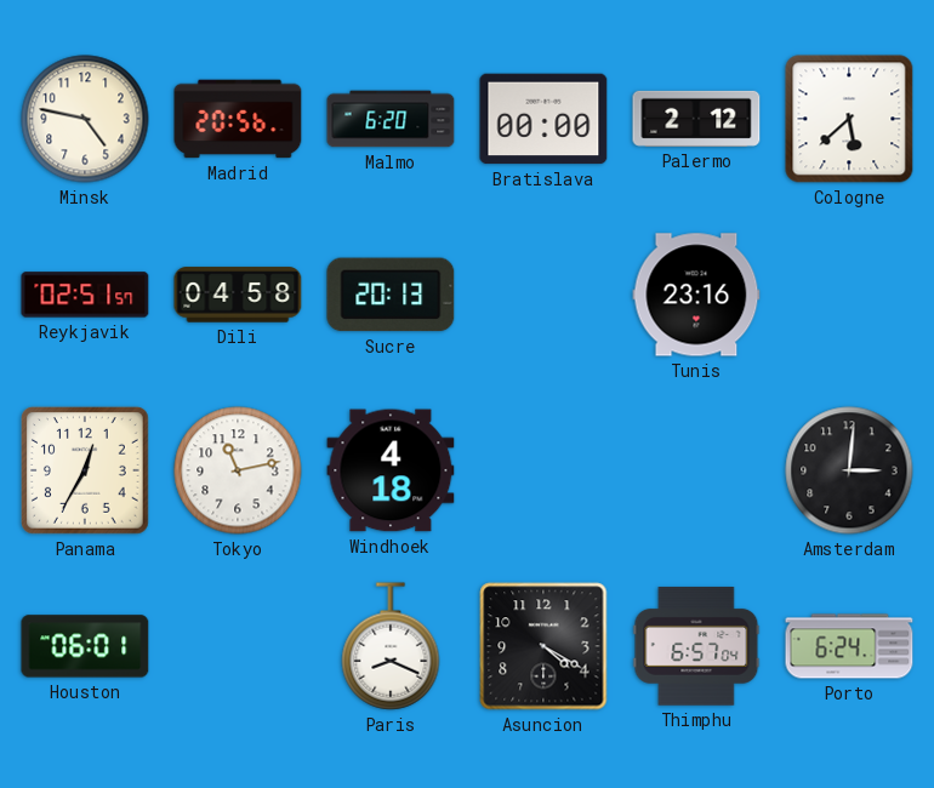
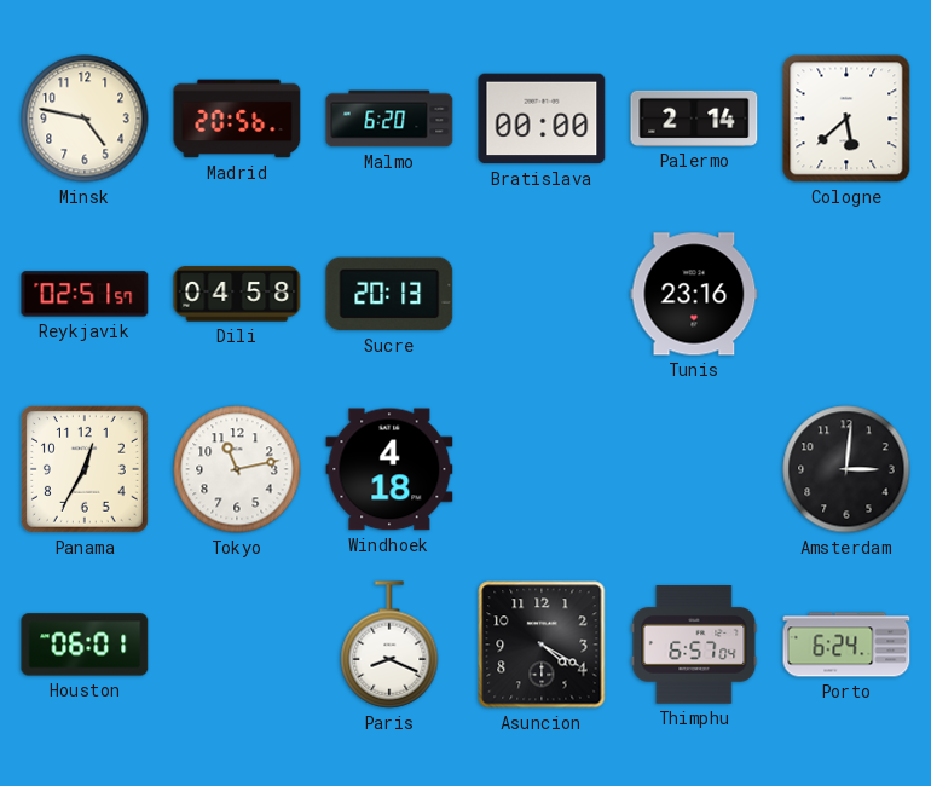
Palermo: 2:12 -> 2:14 (694, 119)
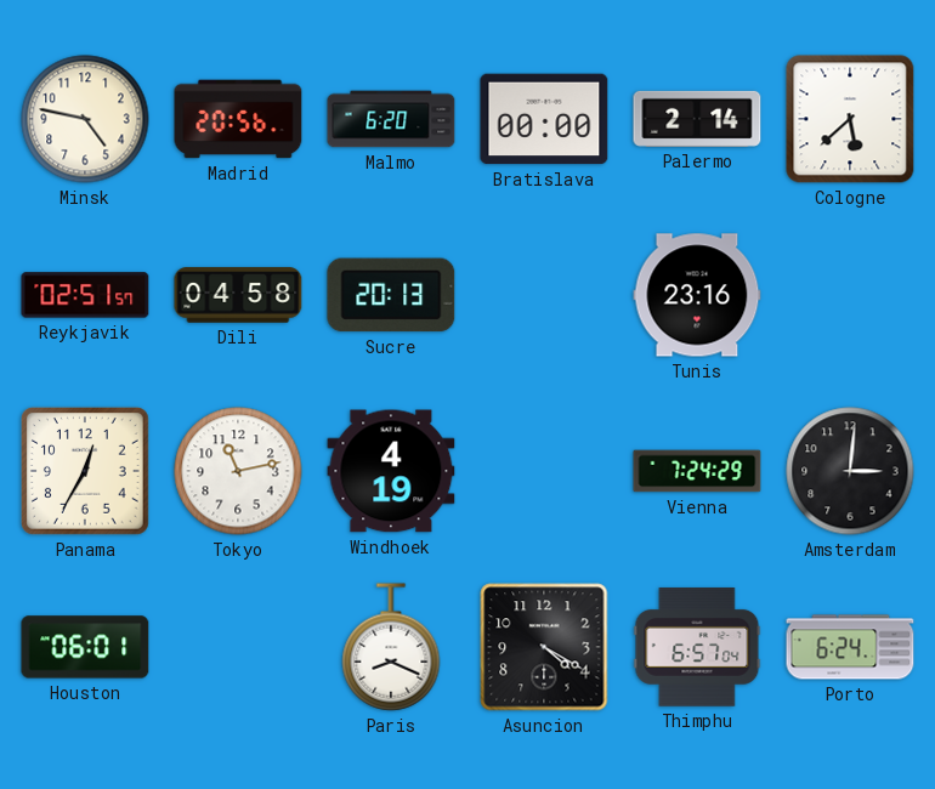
Windhoek: 4:18 -> 4:19 (391, 471)
Vienna: none -> 7:24 (697, 471)
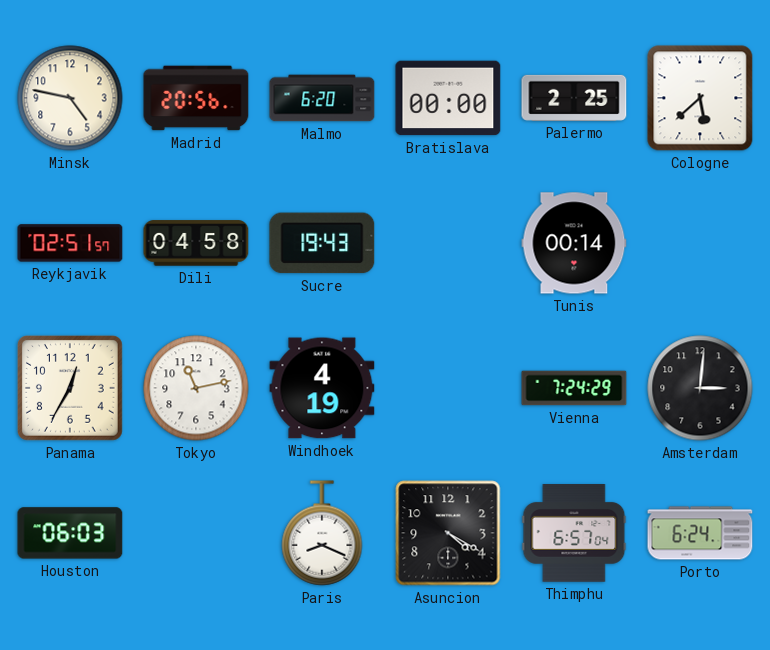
Palermo: 2:14 -> 2:25 (574, 98)
Sucre: 20:13 -> 19:43 (322, 243)
Tunis: 23:16 -> 00:14 (574, 243)
Houston: 06:01 -> 06:03 (70, 533)
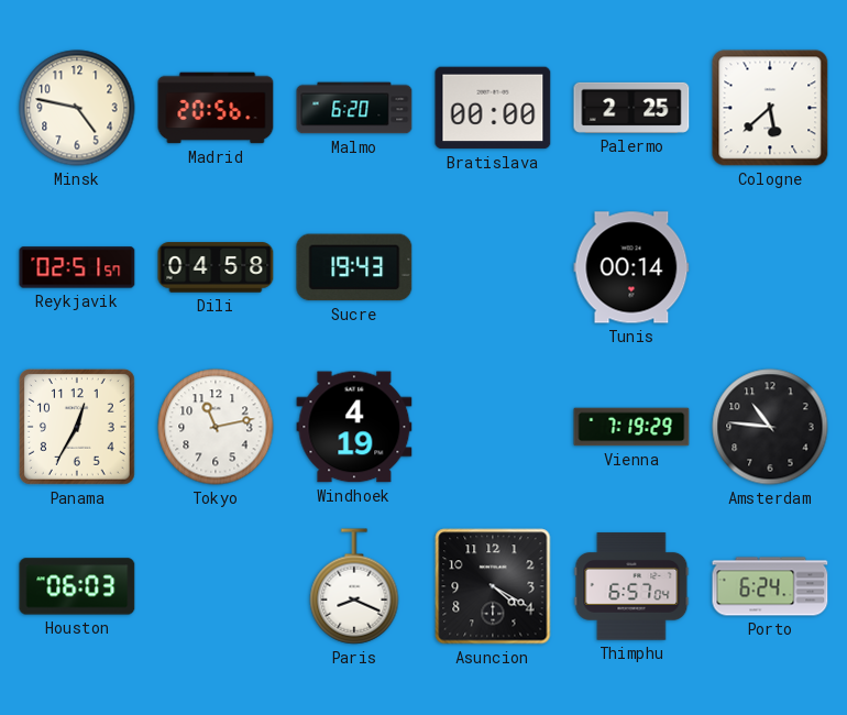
Vienna: 7:24 -> 7:19 (631, 427)
Amsterdam: 3:01 -> 10:46 (770, 427)
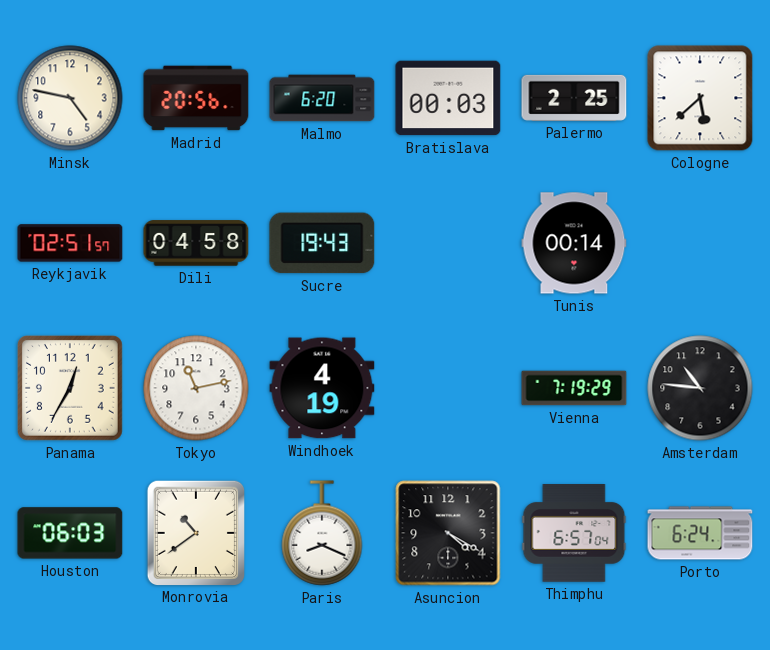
Bratislava: 00:00 -> 00:03 (448, 98)
Monrovia: none -> 10:39 (195, 532)
